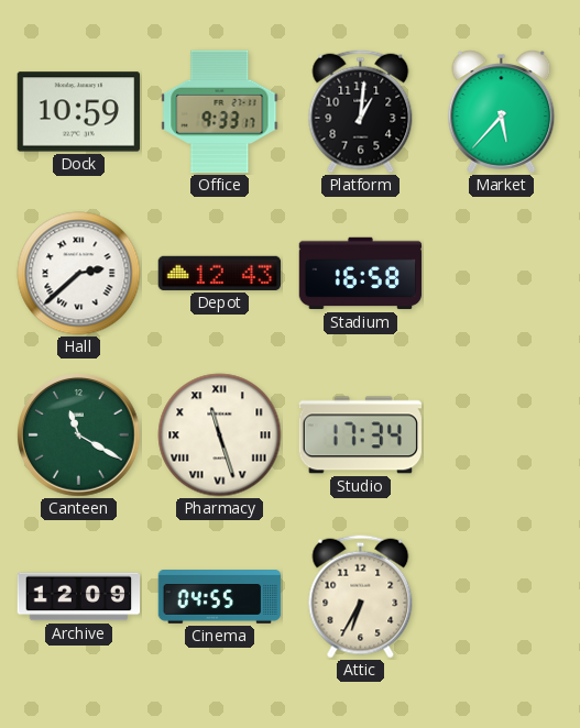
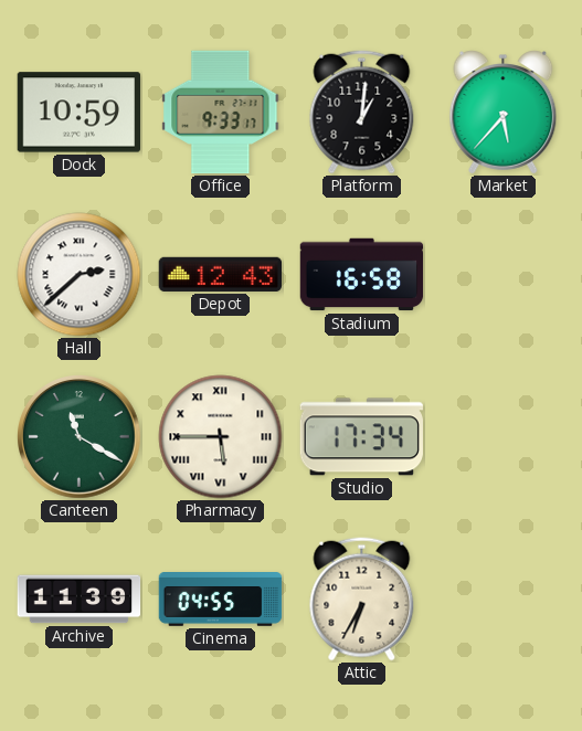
Pharmacy: 11:27 -> 5:45 (221, 437)
Archive: 12:09 -> 11:39 (80, 600)
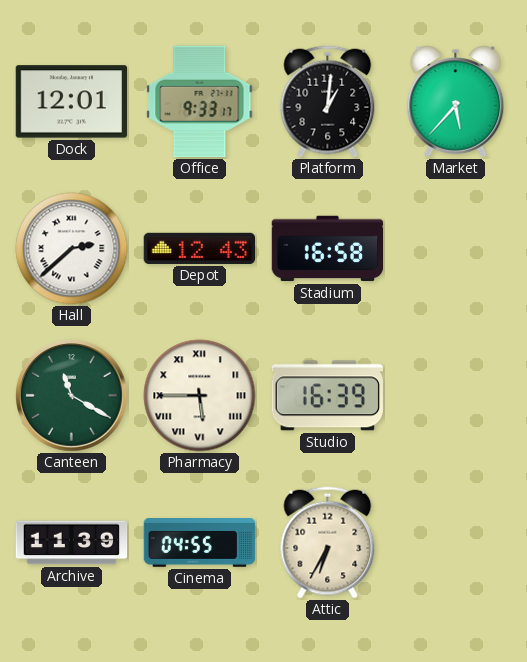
Dock: 10:59 -> 12:01 (71, 102)
Studio: 17:34 -> 16:39 (327, 396)
